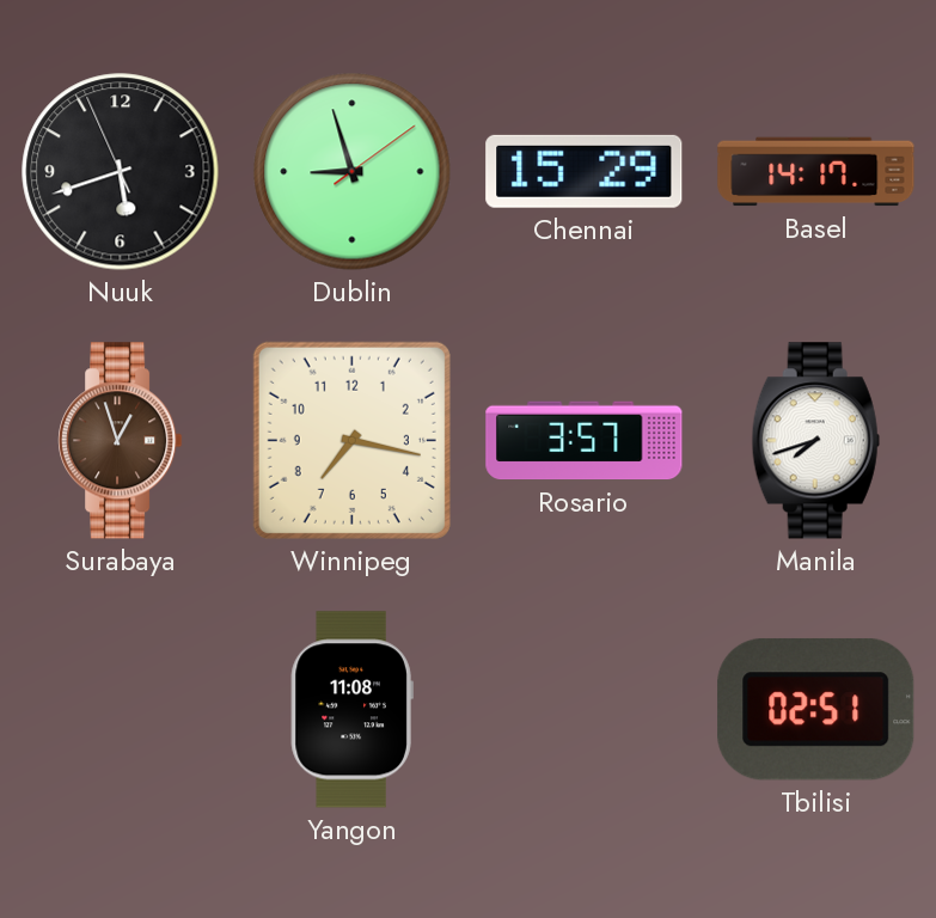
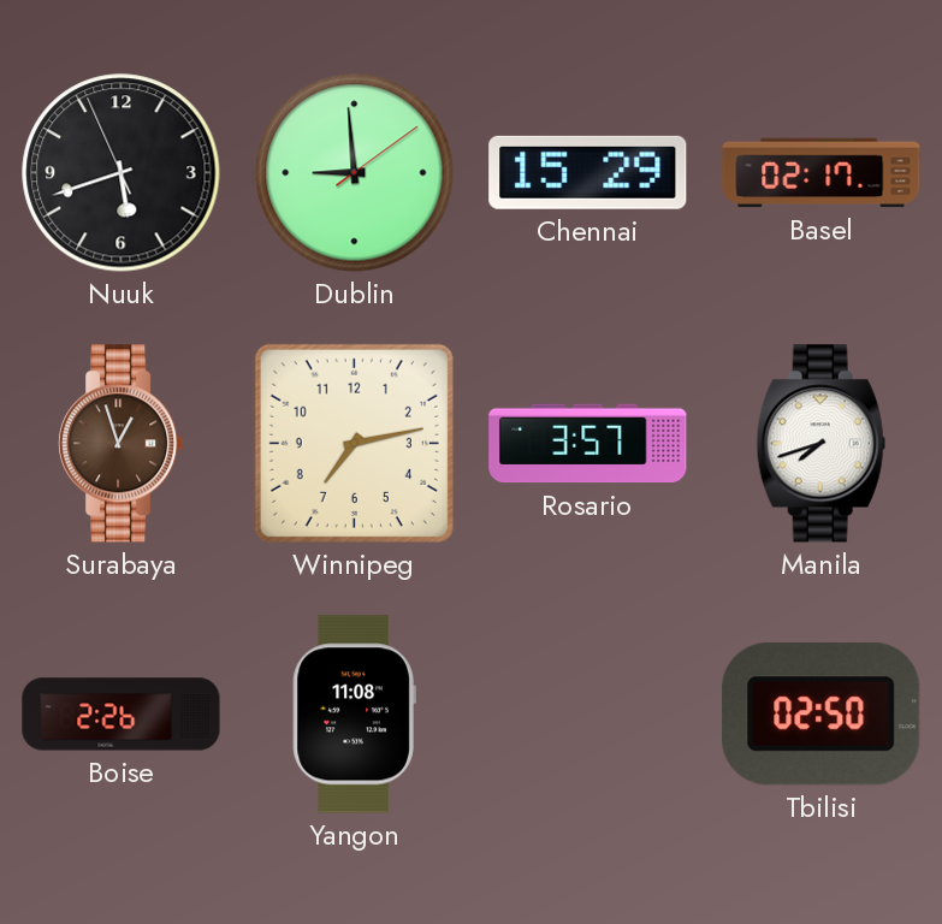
Dublin: 8:57 -> 8:59 (355, 173)
Basel: 14:17 -> 02:17 (822, 173)
Winnipeg: 7:17 -> 7:13 (354, 443)
Boise: none -> 2:26 (122, 715)
Tbilisi: 02:51 -> 02:50 (822, 713)
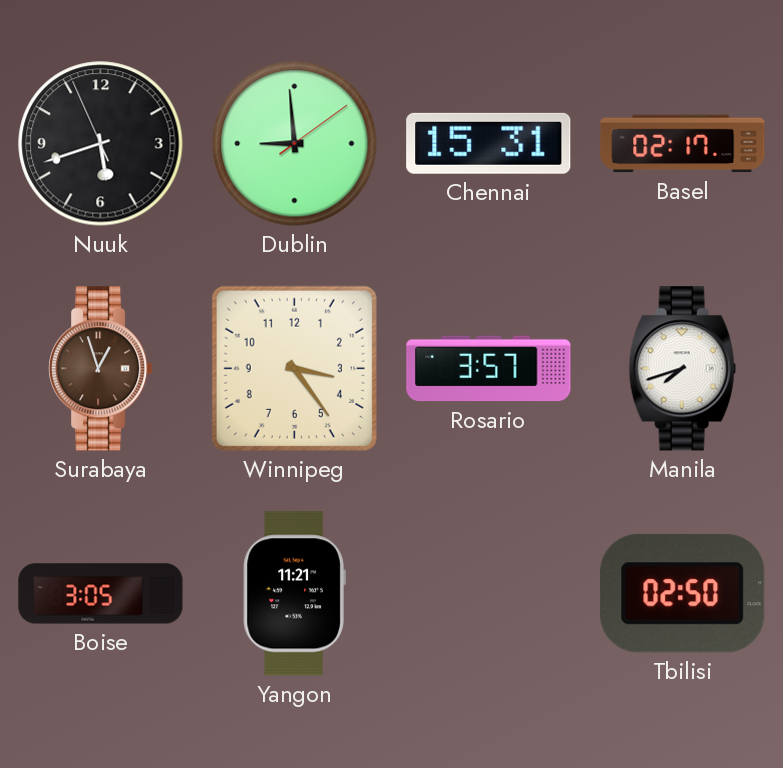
Chennai: 15:29 -> 15:31 (489, 143)
Winnipeg: 7:13 -> 3:24 (294, 368)
Boise: 2:26 -> 3:05 (101, 594)
Yangon: 11:08 -> 11:21 (294, 594)
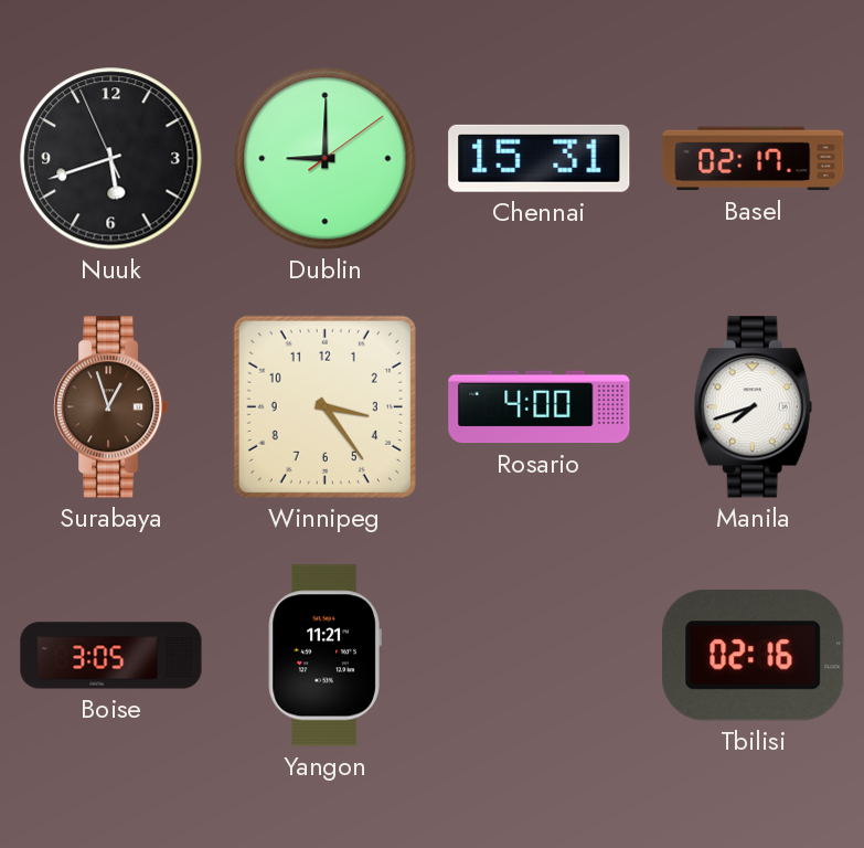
Dublin: 8:59 -> 9:00 (326, 159)
Rosario: 3:57 -> 4:00 (540, 407)
Tbilisi: 02:50 -> 02:16 (754, 655)
